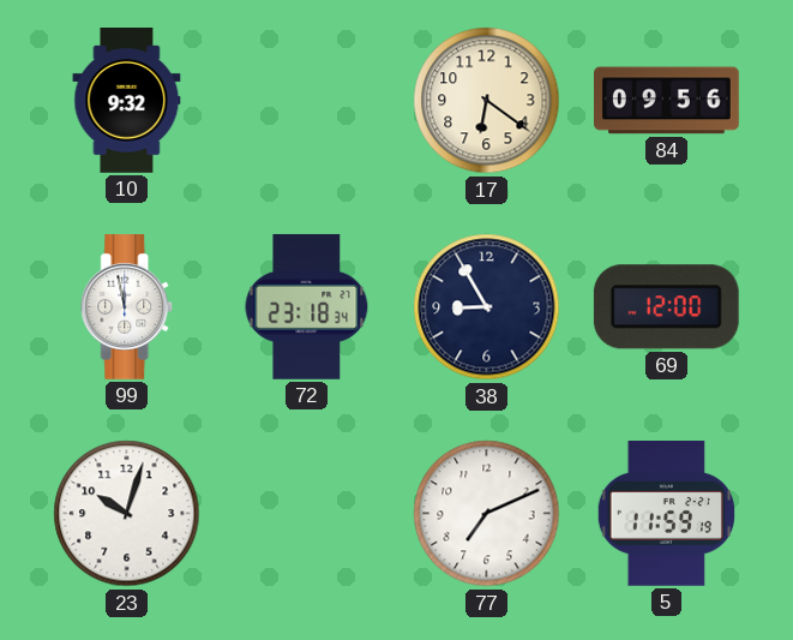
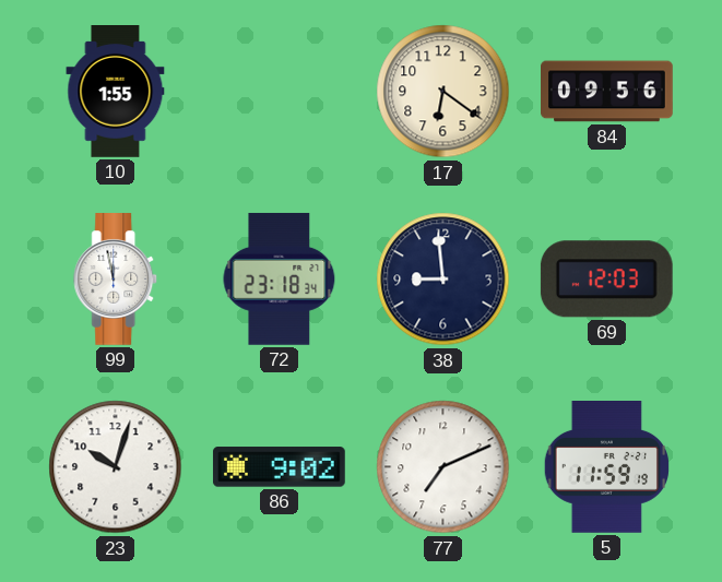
10: 9:32 -> 1:55 (116, 92)
38: 8:55 -> 8:59 (443, 280)
69: 12:00 -> 12:03 (606, 280)
86: none -> 9:02 (279, 467)
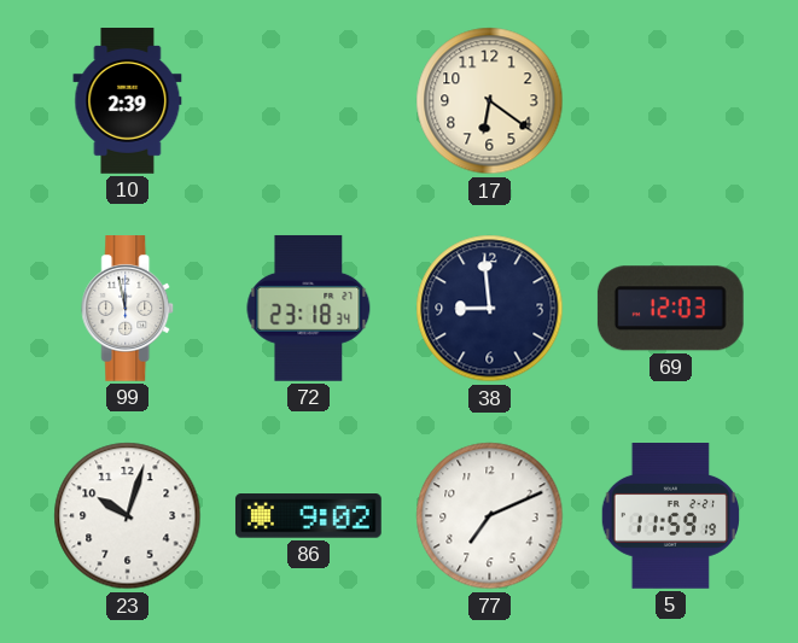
10: 1:55 -> 2:39 (128, 101)
84: 09:56 -> none (607, 92)
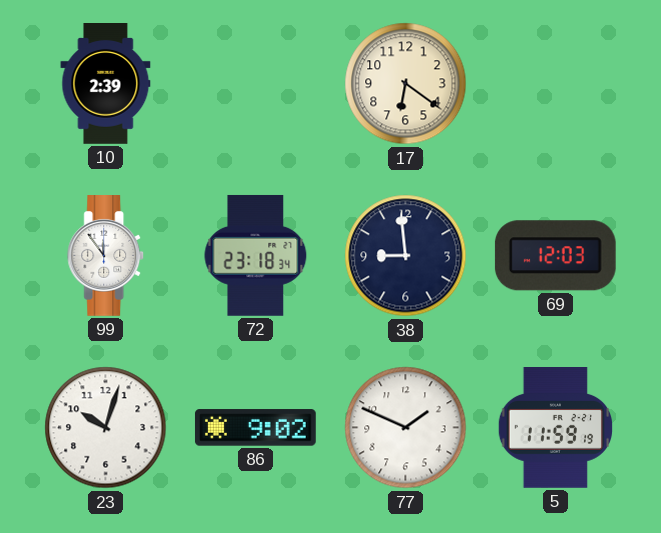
99: 11:58 -> 11:54 (106, 256)
77: 7:11 -> 1:49 (406, 428)
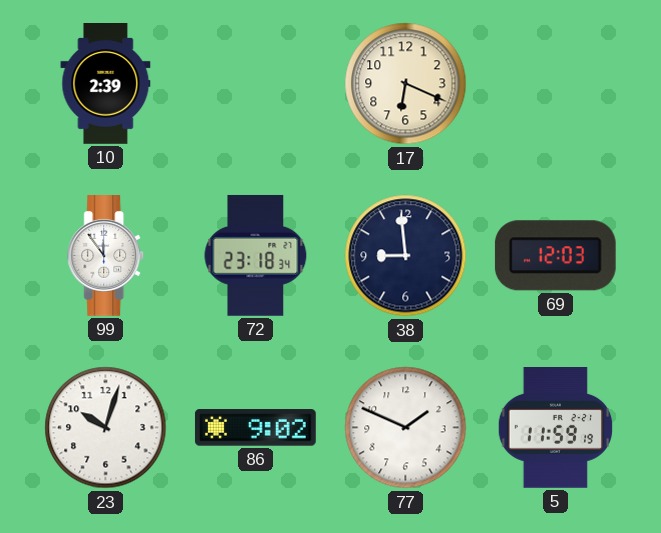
17: 6:21 -> 6:19 (406, 84)
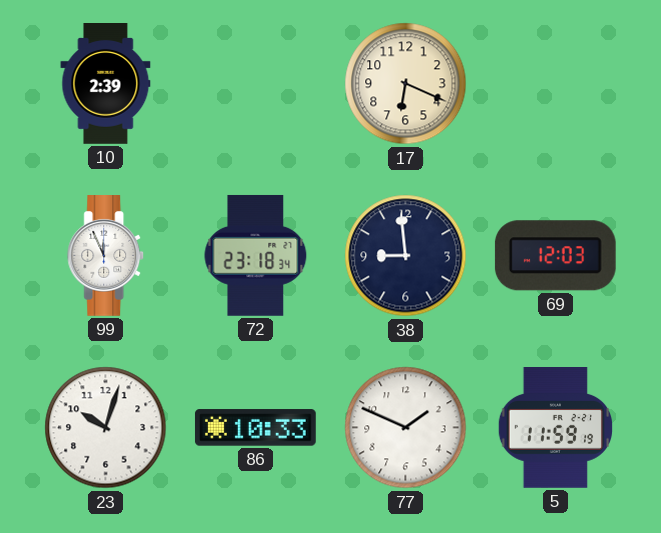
99: 11:54 -> 11:56 (106, 256)
86: 9:02 -> 10:33 (255, 428)
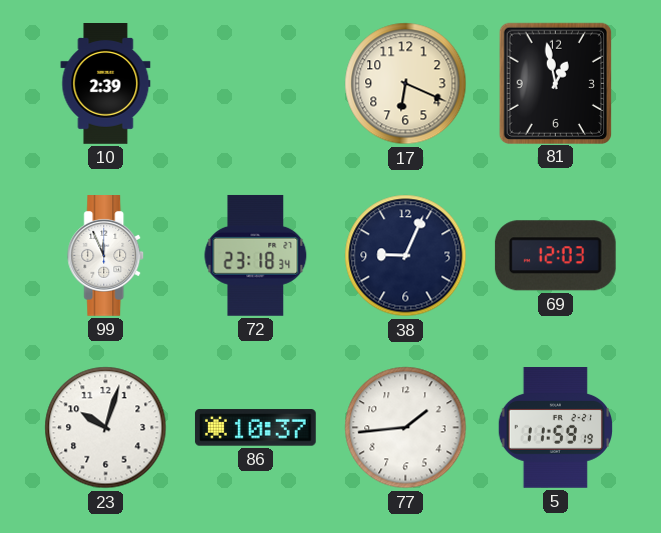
81: none -> 12:58 (555, 83)
38: 8:59 -> 9:04 (406, 256)
86: 10:33 -> 10:37 (255, 428)
77: 1:49 -> 1:44 (406, 428)
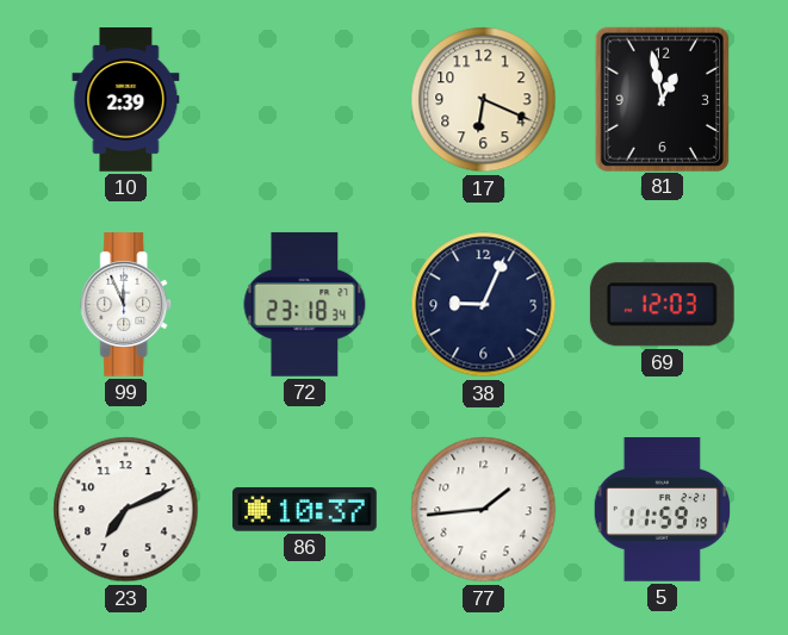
23: 10:03 -> 7:11 (126, 510)
